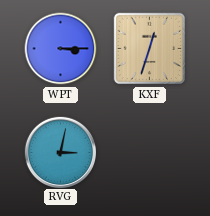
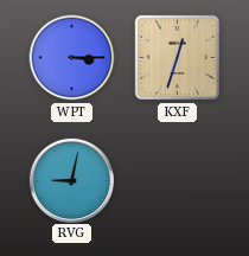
RVG: 3:02 -> 9:02 (71, 180)
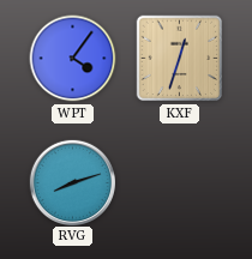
WPT: 3:15 -> 4:06 (73, 59)
RVG: 9:02 -> 8:12 (72, 182)
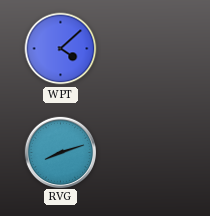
WPT: 4:06 -> 4:08 (61, 49)
KXF: 12:33 -> none (180, 59)
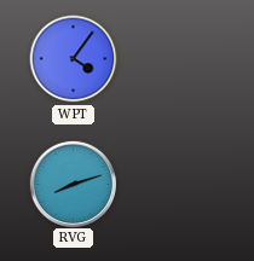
WPT: 4:08 -> 4:06 (74, 59)
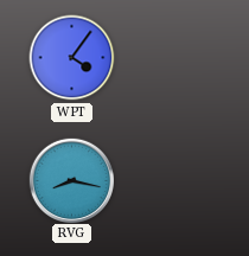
RVG: 8:12 -> 8:17 (71, 180)
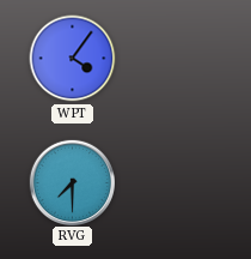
RVG: 8:17 -> 7:30 (72, 182)
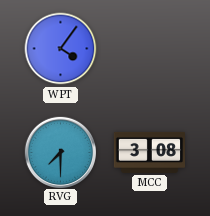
MCC: none -> 3:08 (149, 152)
